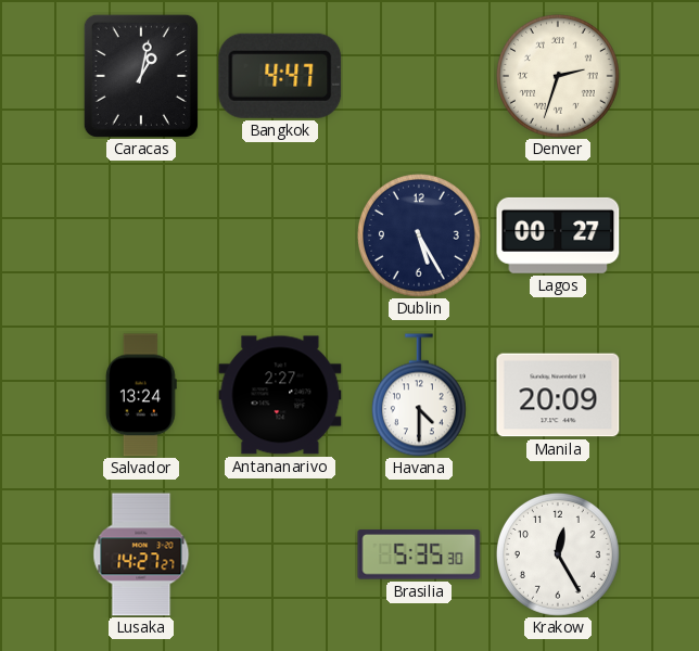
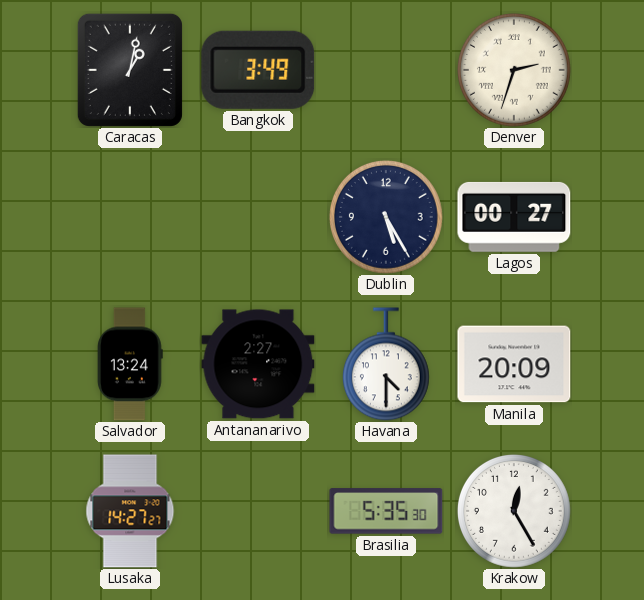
Bangkok: 4:47 -> 3:49 (258, 70)
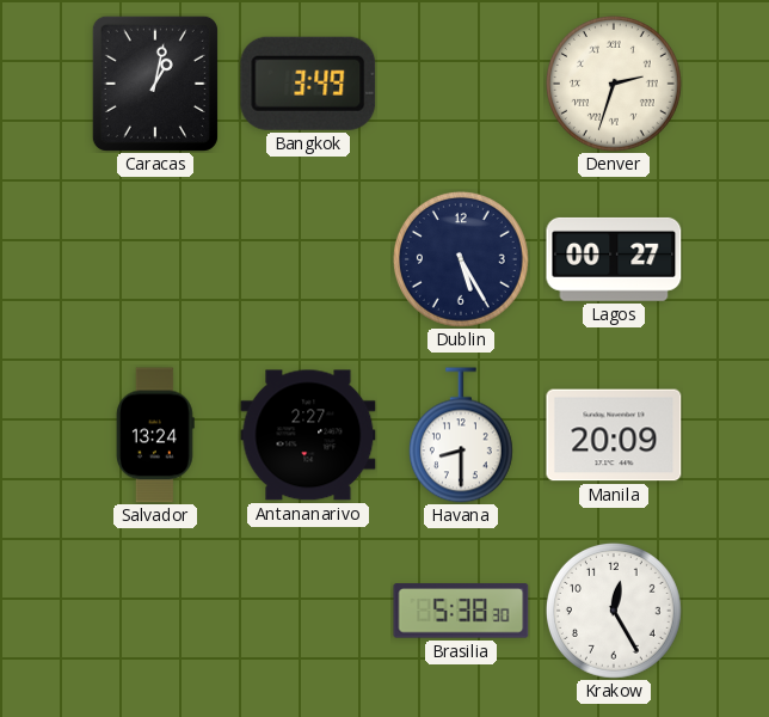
Havana: 4:30 -> 8:30 (461, 435)
Lusaka: 14:27 -> none (130, 511)
Brasilia: 5:35 -> 5:38 (461, 611)
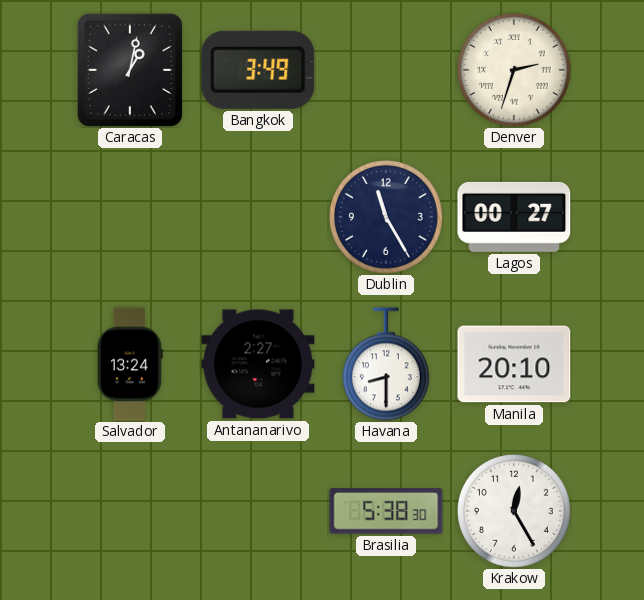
Dublin: 5:25 -> 11:25 (386, 217)
Manila: 20:09 -> 20:10 (514, 364)
